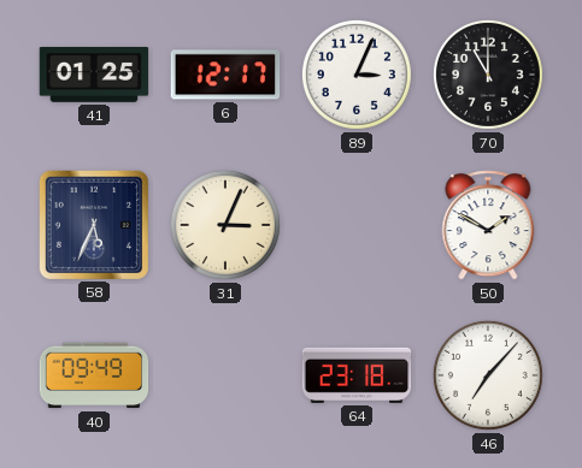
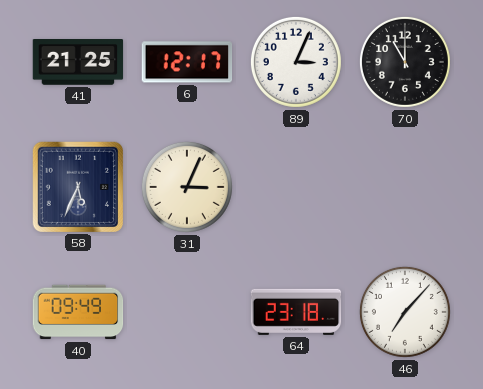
41: 01:25 -> 21:25 (78, 63)
50: 1:50 -> none (488, 225)
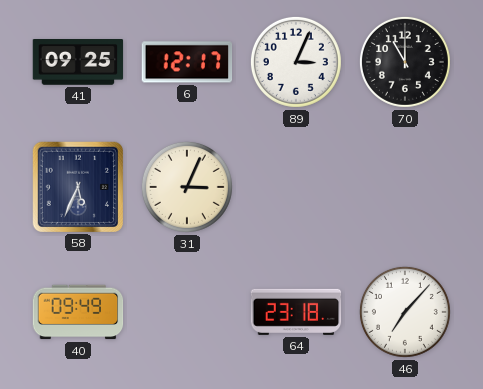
41: 21:25 -> 09:25 (78, 63)
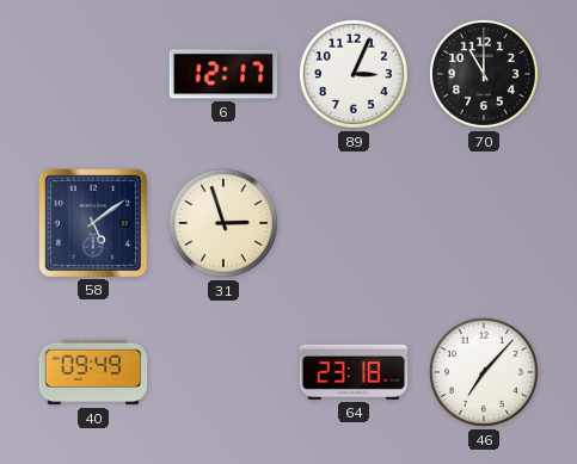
41: 09:25 -> none (78, 63)
58: 5:34 -> 5:09 (92, 222)
31: 3:04 -> 2:57 (223, 223)
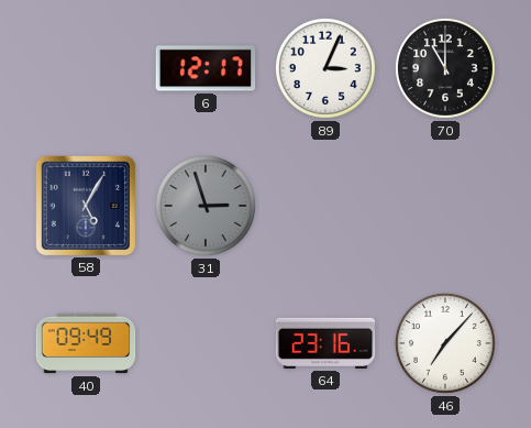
58: 5:09 -> 5:05 (85, 205)
31 dial: cream -> grey (206, 206)
64: 23:18 -> 23:16 (325, 343)
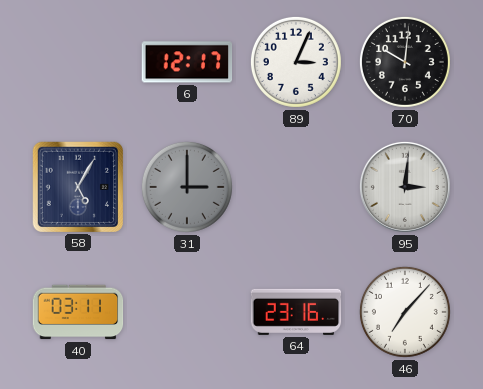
70: 11:00 -> 10:01 (405, 62)
31: 2:57 -> 3:00 (187, 187)
95: none -> 3:01 (405, 187)
40: 09:49 -> 03:11 (78, 312)
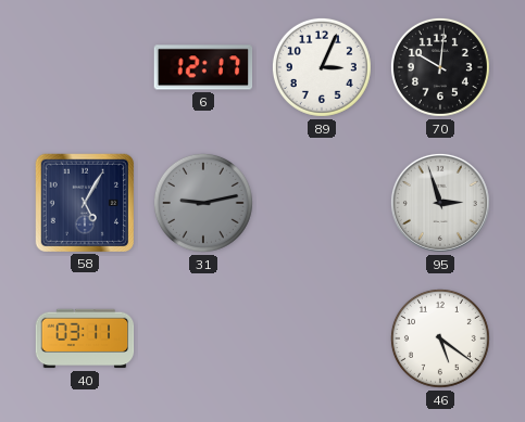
31: 3:00 -> 9:13 (203, 203)
95: 3:01 -> 2:57 (440, 203)
64: 23:16 -> none (296, 312)
46: 7:07 -> 5:21 (440, 338)
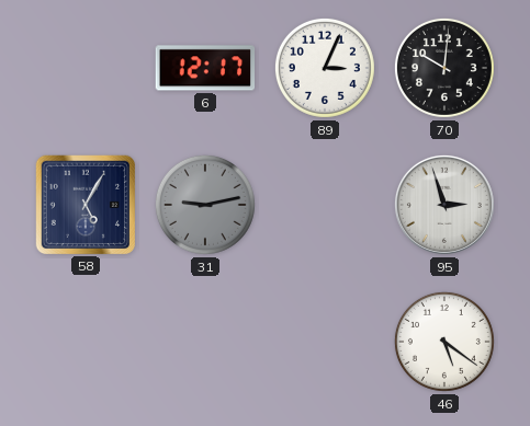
40: 03:11 -> none (85, 338)
